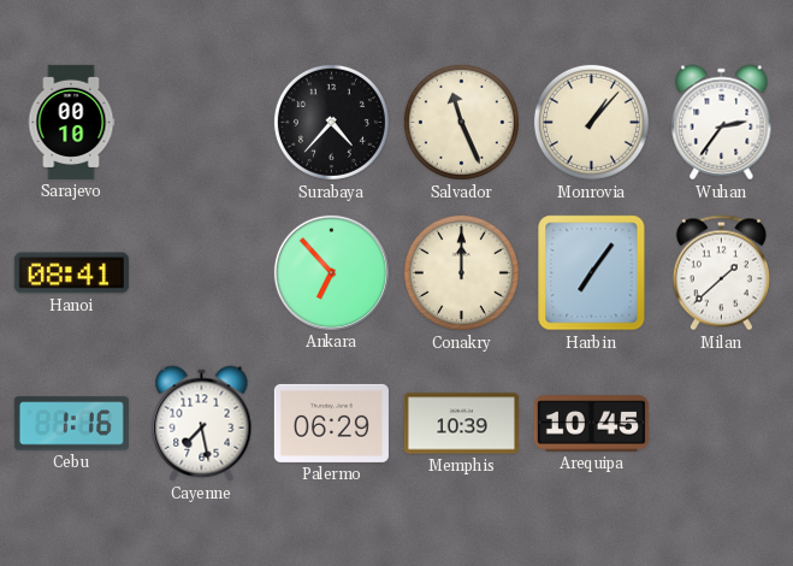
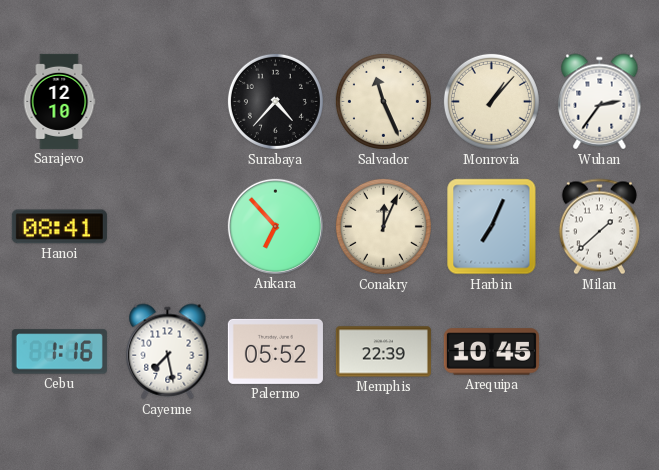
Sarajevo: 00:10 -> 12:10 (59, 101)
Conakry: 12:00 -> 12:04 (383, 226)
Harbin: 7:06 -> 7:04 (492, 227)
Palermo: 06:29 -> 05:52 (275, 351)
Memphis: 10:39 -> 22:39 (383, 352)
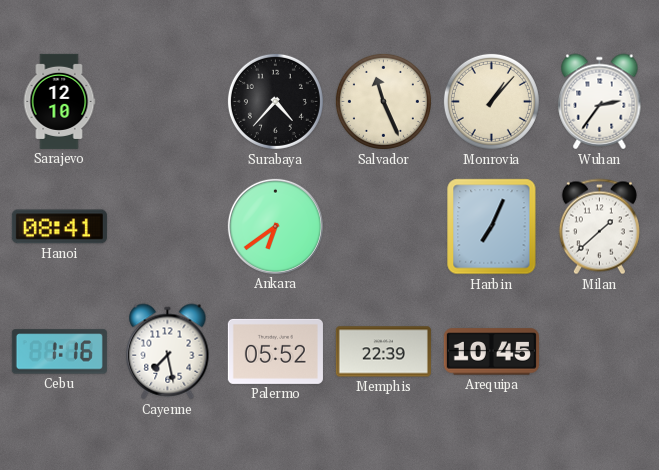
Ankara: 6:53 -> 6:39 (275, 226)
Conakry: 12:04 -> none (383, 226)
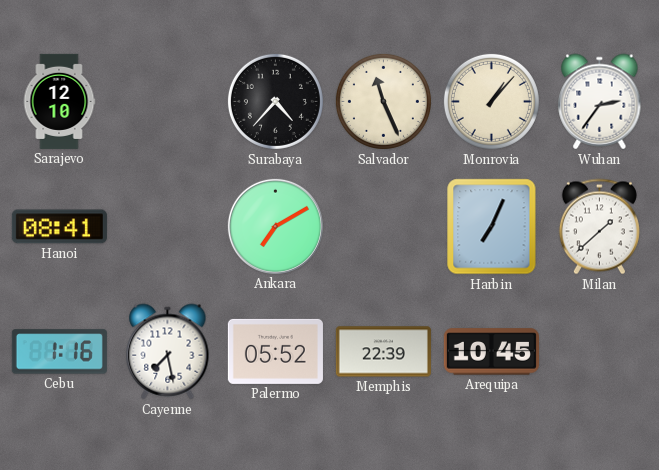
Ankara: 6:39 -> 7:10 (275, 226)
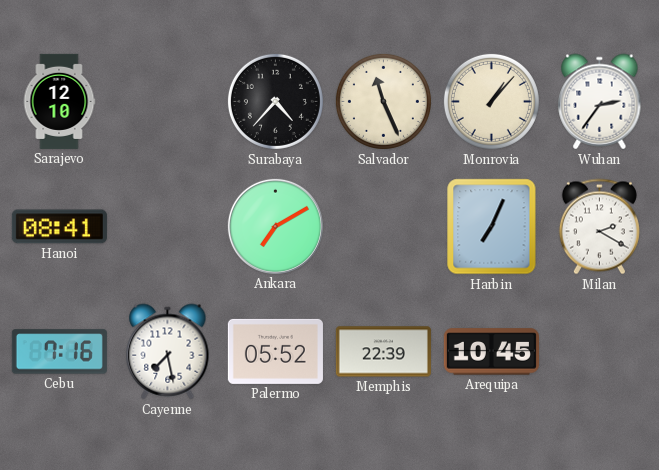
Milan: 1:38 -> 2:20 (599, 227)
Cebu: 1:16 -> 7:16 (59, 352)
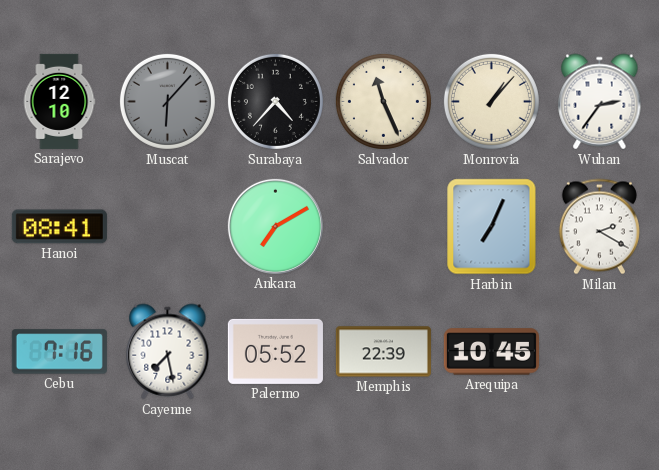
Muscat: none -> 6:07 (167, 101)
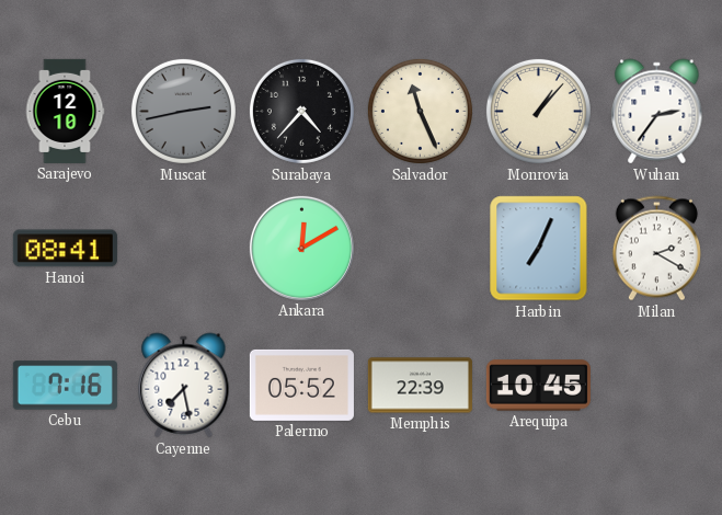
Muscat: 6:07 -> 2:43 (183, 111)
Ankara: 7:10 -> 12:10 (301, 248)
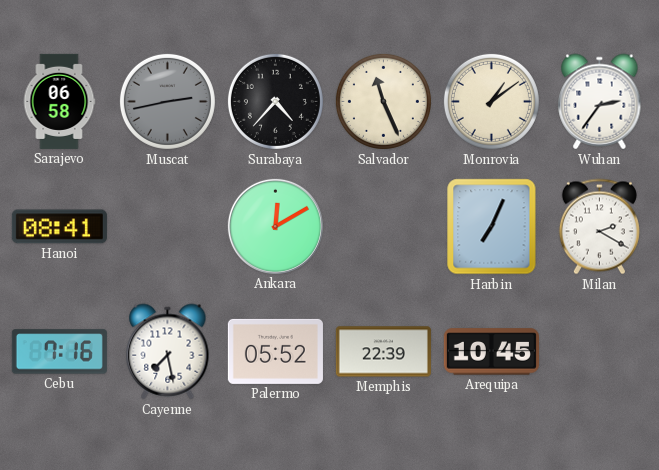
Sarajevo: 12:10 -> 06:58 (59, 101)
Monrovia: 1:07 -> 1:09 (491, 101)
